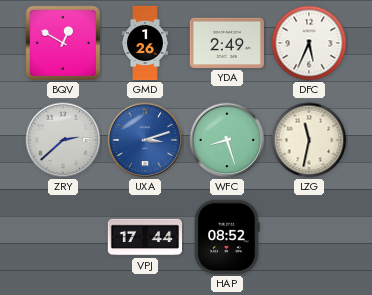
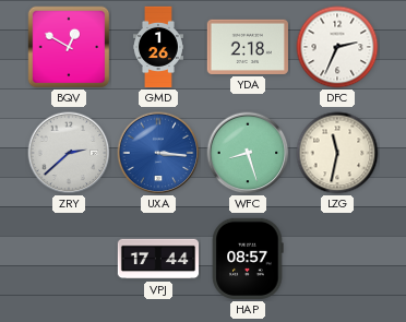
YDA: 2:49 -> 2:18 (248, 47)
DFC: 5:34 -> 2:34 (337, 47)
UXA: 3:12 -> 3:16 (158, 153)
HAP: 08:52 -> 08:57 (248, 259)
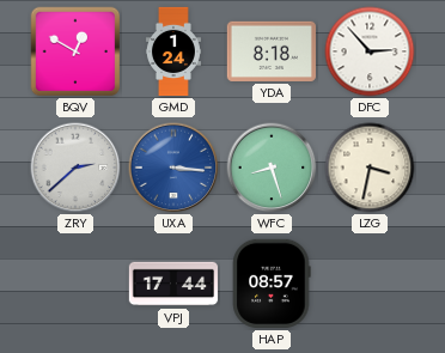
GMD: 1:26 -> 1:24 (173, 51)
YDA: 2:18 -> 8:18 (272, 51)
DFC: 2:34 -> 2:53 (370, 51)
LZG: 11:32 -> 3:32 (370, 168)
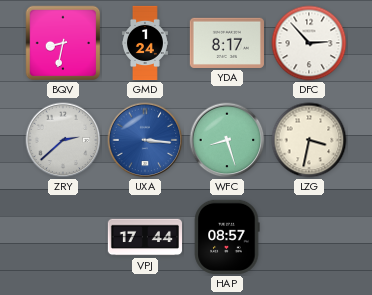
BQV: 12:50 -> 8:32 (63, 43)
YDA: 8:18 -> 8:17 (227, 43)
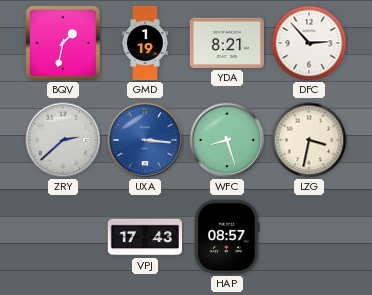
BQV: 8:32 -> 1:32 (63, 43)
GMD: 1:24 -> 1:19 (145, 43)
YDA: 8:17 -> 8:21 (227, 43)
VPJ: 17:44 -> 17:43 (145, 237)
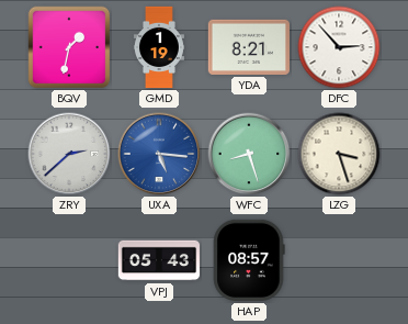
UXA: 3:16 -> 5:16 (159, 154)
LZG: 3:32 -> 3:27 (339, 154)
VPJ: 17:43 -> 05:43 (159, 260)
